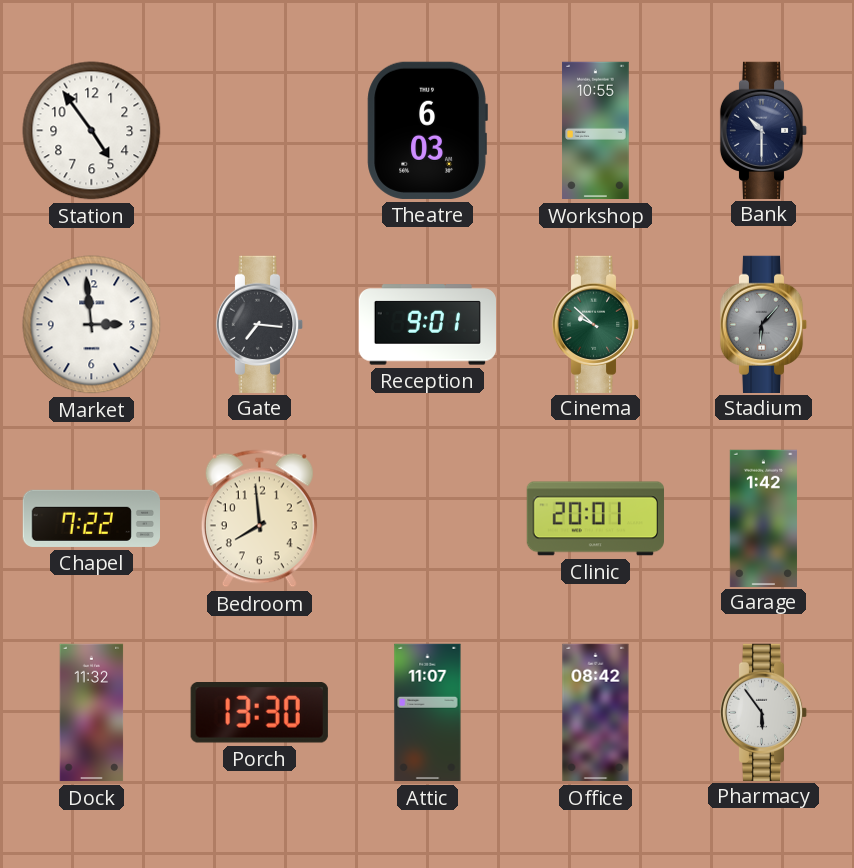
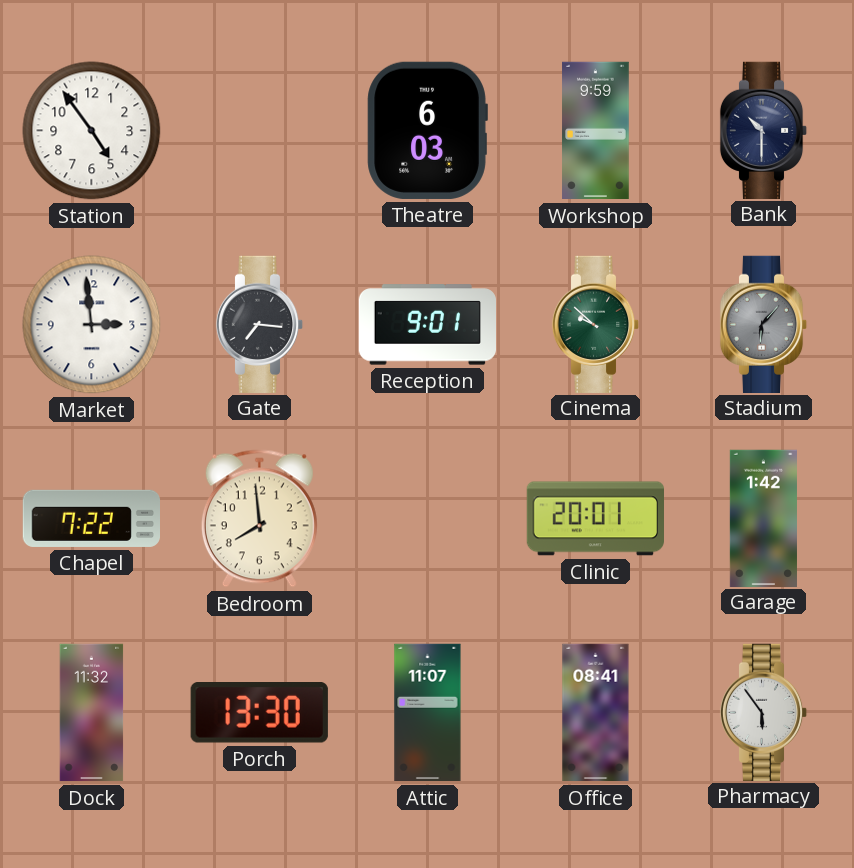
Workshop: 10:55 -> 9:59 (596, 131)
Office: 08:42 -> 08:41 (596, 713)
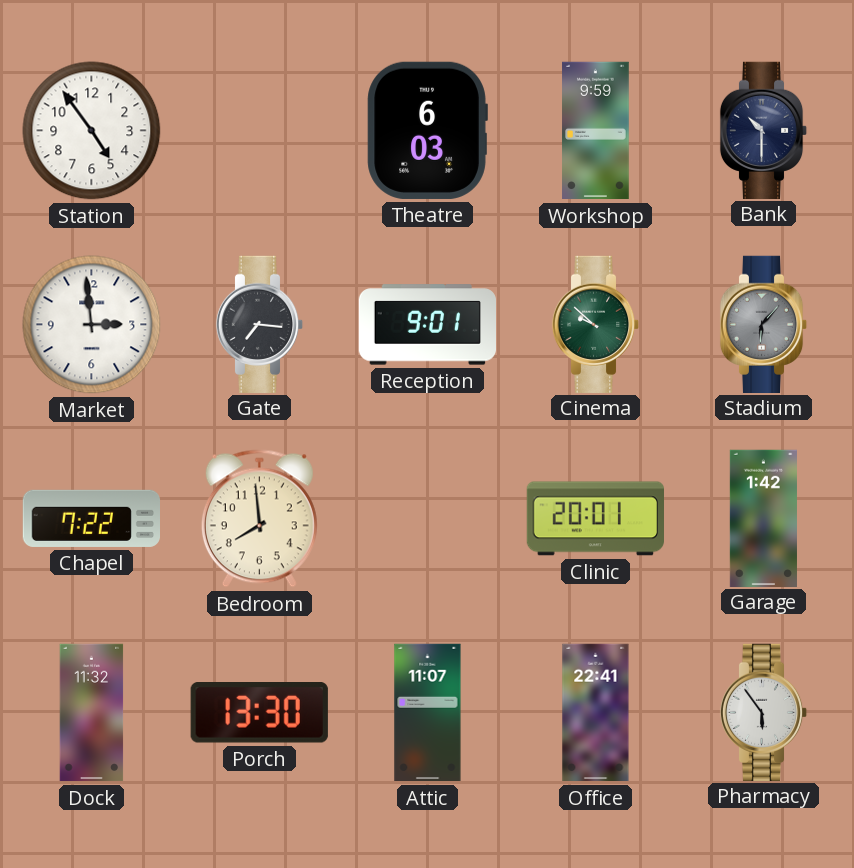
Office: 08:41 -> 22:41 (596, 713)
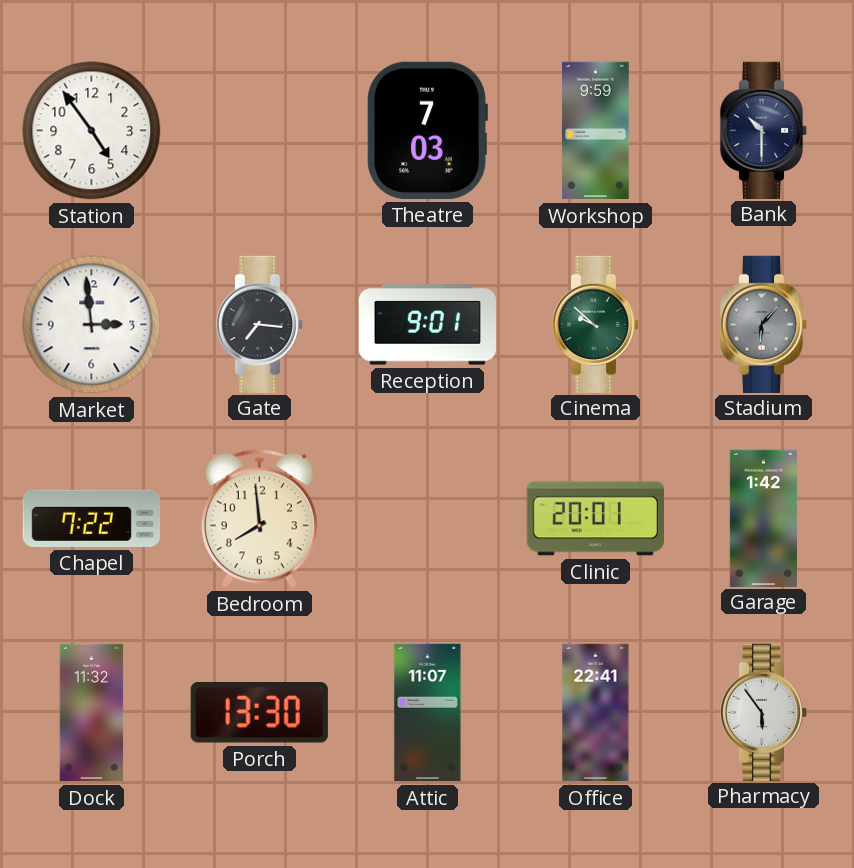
Theatre: 6:03 -> 7:03 (427, 130)
